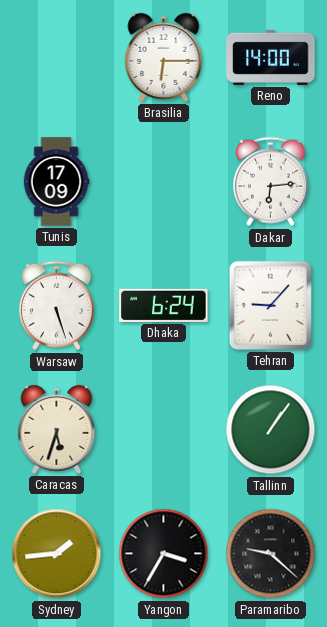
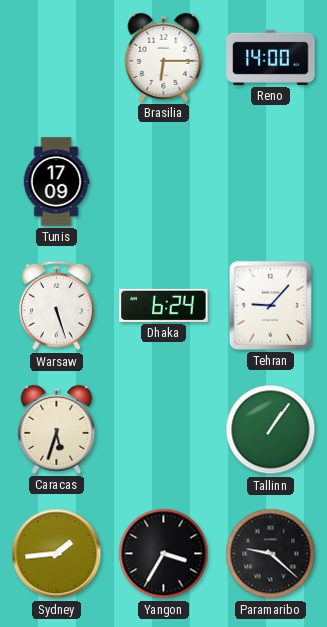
Dakar: 6:14 -> none (270, 182)
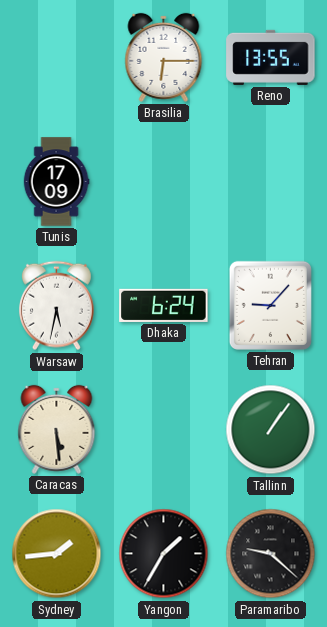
Reno: 14:00 -> 13:55 (271, 57)
Warsaw: 5:27 -> 5:32 (56, 306)
Caracas: 5:33 -> 5:29 (57, 429)
Yangon: 3:35 -> 1:35 (164, 554)
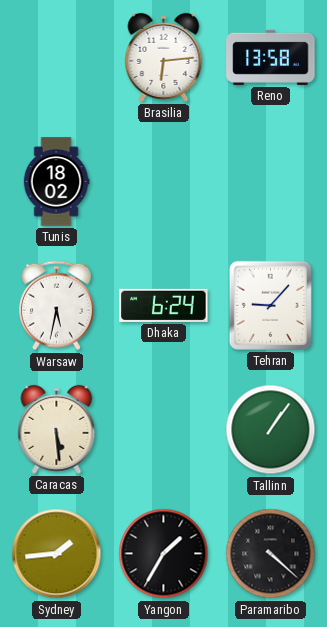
Brasilia: 6:15 -> 6:14 (164, 57)
Reno: 13:55 -> 13:58 (271, 57)
Tunis: 17:09 -> 18:02 (56, 182)
Paramaribo: 9:22 -> 4:22 (271, 554)
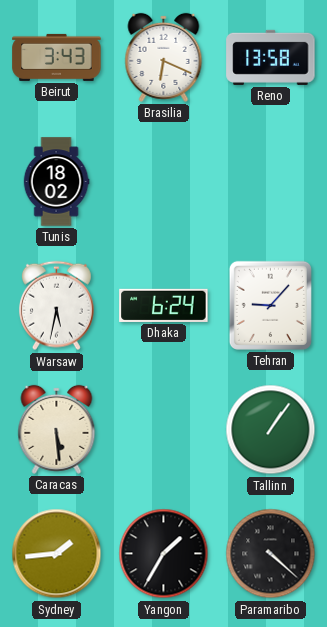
Beirut: none -> 3:43 (57, 57)
Brasilia: 6:14 -> 6:19 (164, 57)
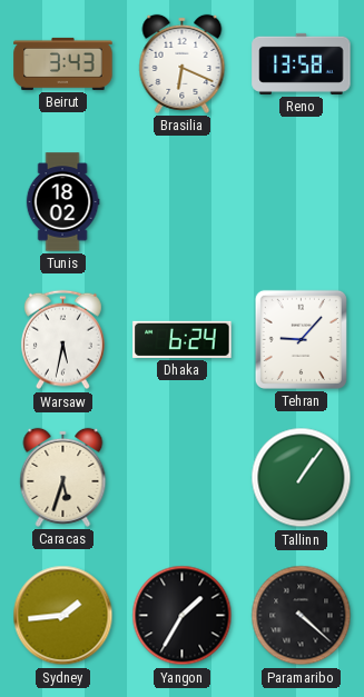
Caracas: 5:29 -> 5:33 (63, 477)
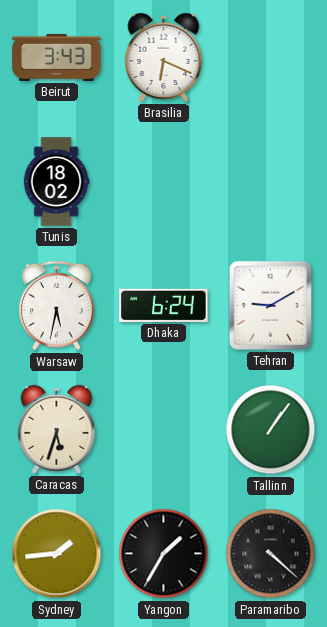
Reno: 13:58 -> none (302, 63)
Tehran: 9:07 -> 9:10 (270, 305)
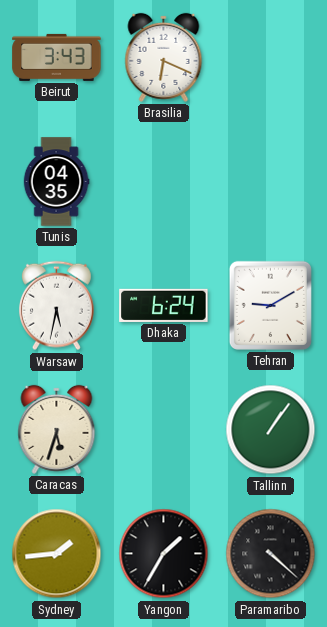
Tunis: 18:02 -> 04:35 (56, 182)
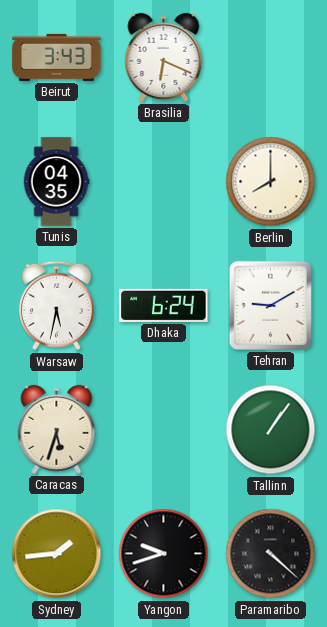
Berlin: none -> 8:00 (271, 182)
Yangon: 1:35 -> 9:42 (164, 554)
